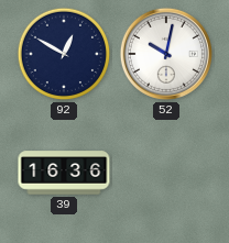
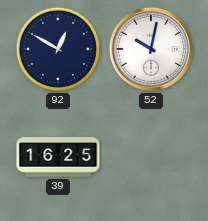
39: 16:36 -> 16:25 (58, 157)
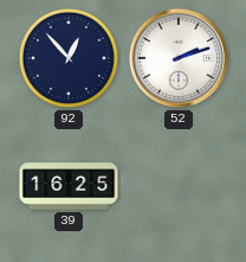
92: 12:50 -> 12:53 (69, 58)
52: 10:02 -> 2:12 (179, 58)
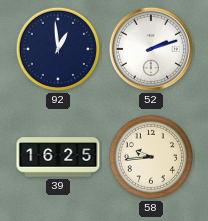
92: 12:53 -> 12:59 (58, 49)
58: none -> 9:44 (151, 157)
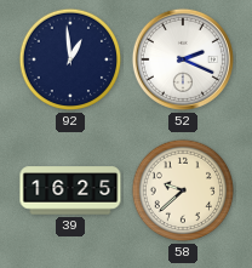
52: 2:12 -> 2:19 (183, 59)
58: 9:44 -> 9:38 (183, 190)
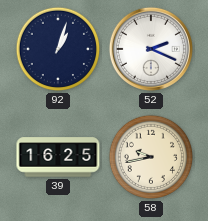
92: 12:59 -> 1:03 (58, 49)
58: 9:38 -> 9:43 (151, 157)
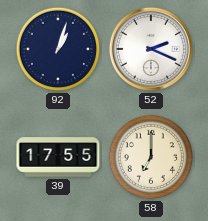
39: 16:25 -> 17:55 (58, 157)
58: 9:43 -> 7:00 (151, 157)
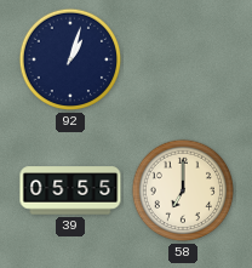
52: 2:19 -> none (151, 49)
39: 17:55 -> 05:55 (70, 190)
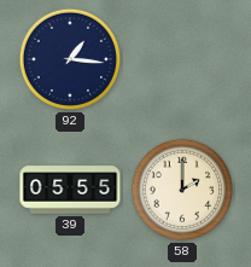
92: 1:03 -> 1:16 (70, 59)
58: 7:00 -> 2:00 (182, 190)
